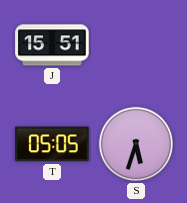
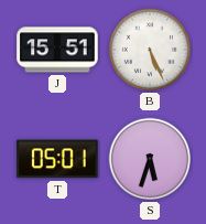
B: none -> 5:26 (150, 50)
T: 05:05 -> 05:01 (57, 159)
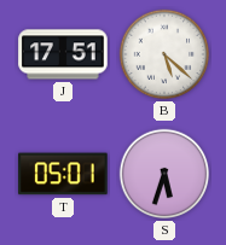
J: 15:51 -> 17:51 (63, 54)
B: 5:26 -> 5:22 (164, 54)
